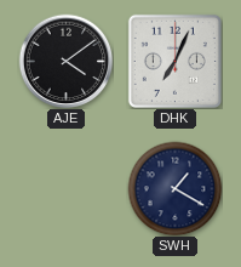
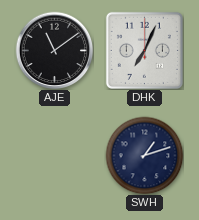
AJE: 4:09 -> 11:09 (54, 50)
SWH: 1:20 -> 1:12 (144, 155)
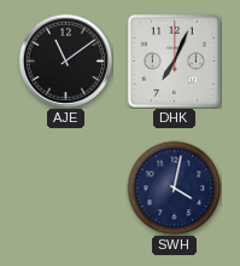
SWH: 1:12 -> 4:02 (174, 187)
